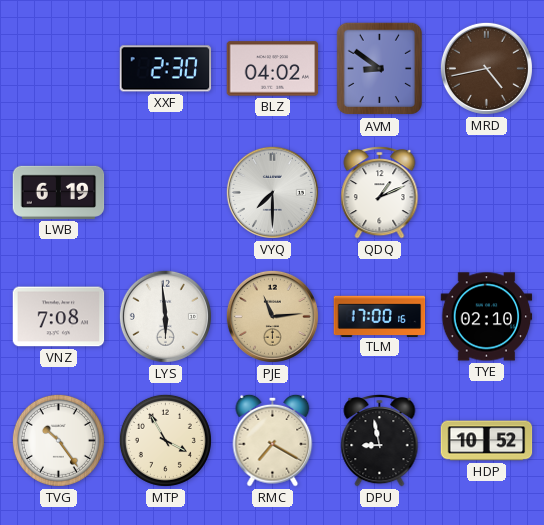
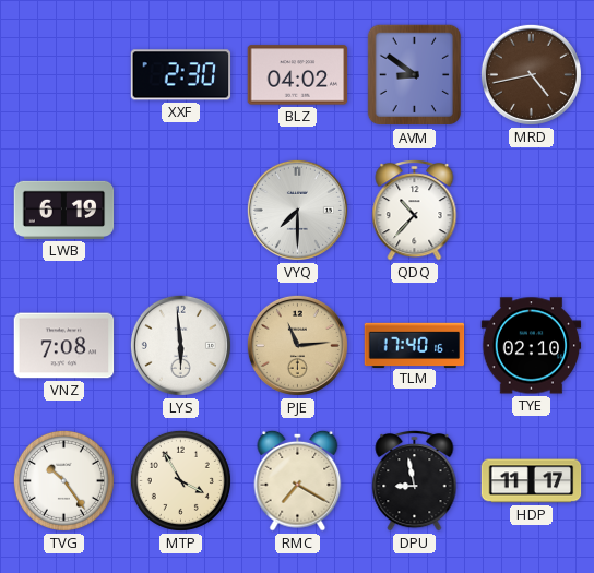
QDQ: 1:11 -> 10:37 (415, 211)
TLM: 17:00 -> 17:40 (415, 345)
HDP: 10:52 -> 11:17 (532, 481)
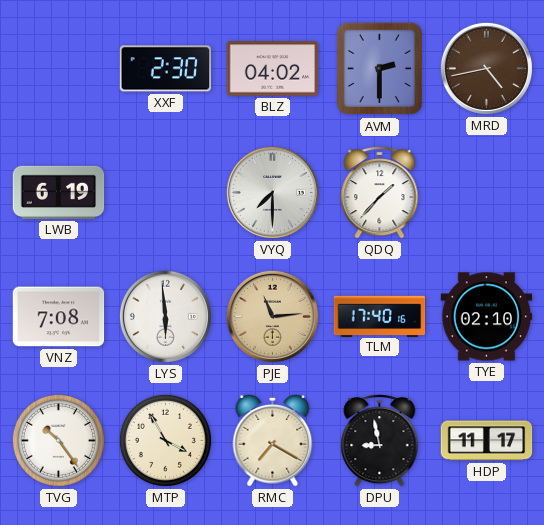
AVM: 8:51 -> 2:30 (379, 69)
QDQ: 10:37 -> 1:37 (380, 193)
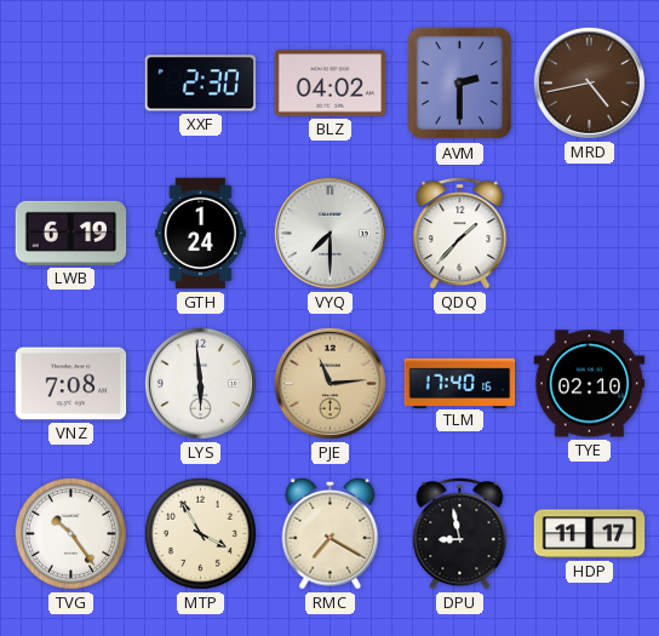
GTH: none -> 1:24 (200, 234)
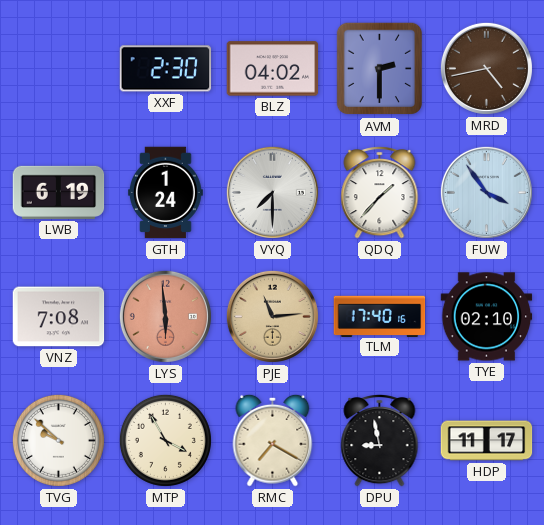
FUW: none -> 3:54 (486, 192)
LYS dial: white -> salmon (165, 316)
TVG: 10:24 -> 9:52 (58, 440)
